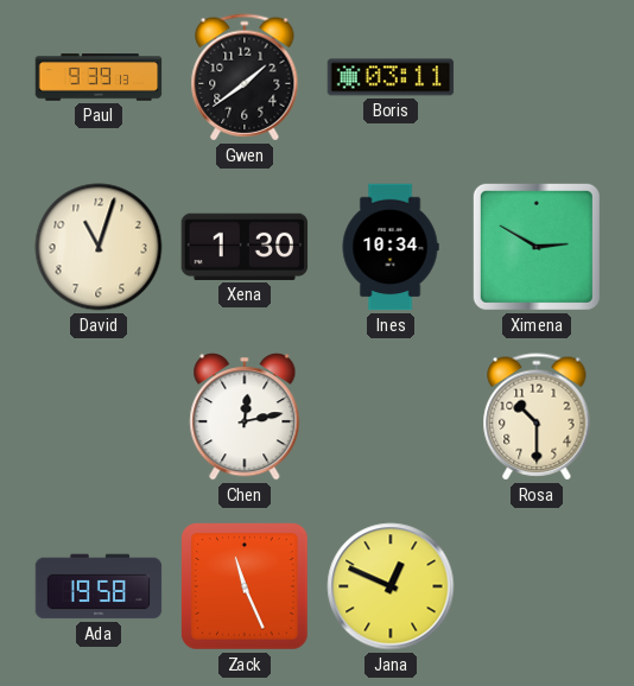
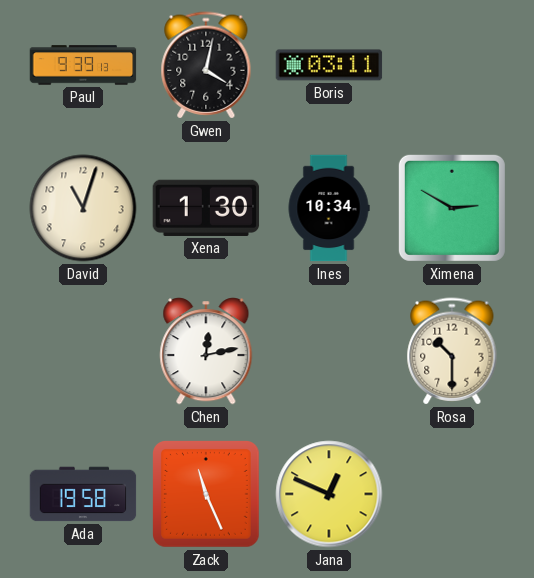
Gwen: 1:39 -> 4:02 (206, 65)
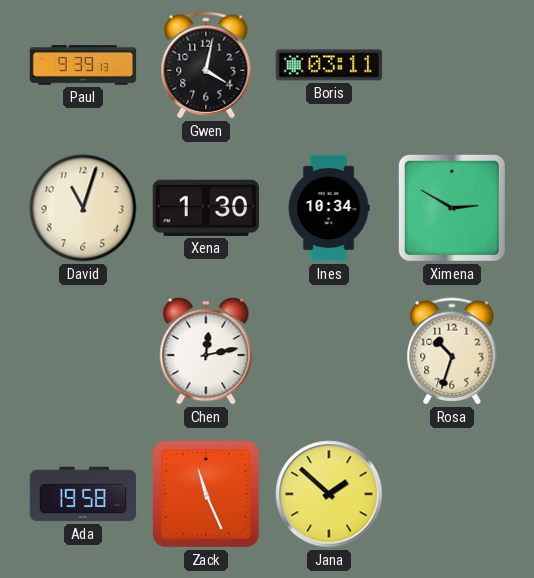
Rosa: 10:30 -> 10:33 (452, 351)
Jana: 12:49 -> 1:52 (329, 494)
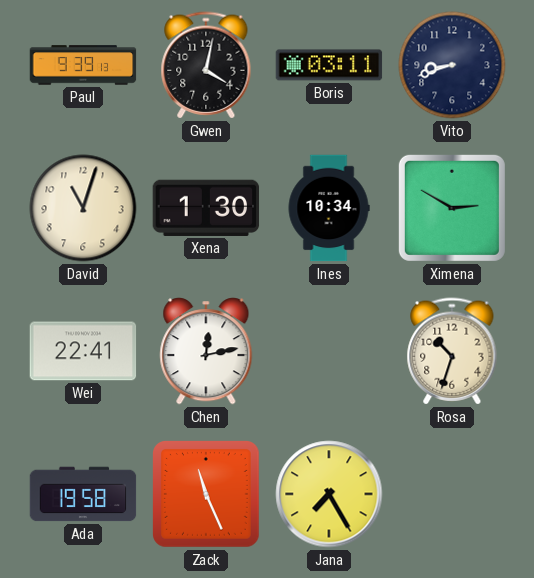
Vito: none -> 8:42 (452, 65)
Wei: none -> 22:41 (83, 351)
Jana: 1:52 -> 7:25 (329, 494)
